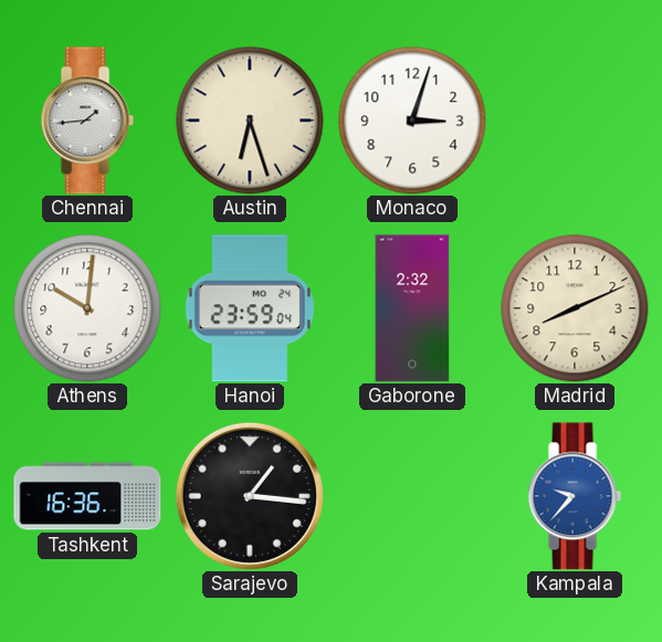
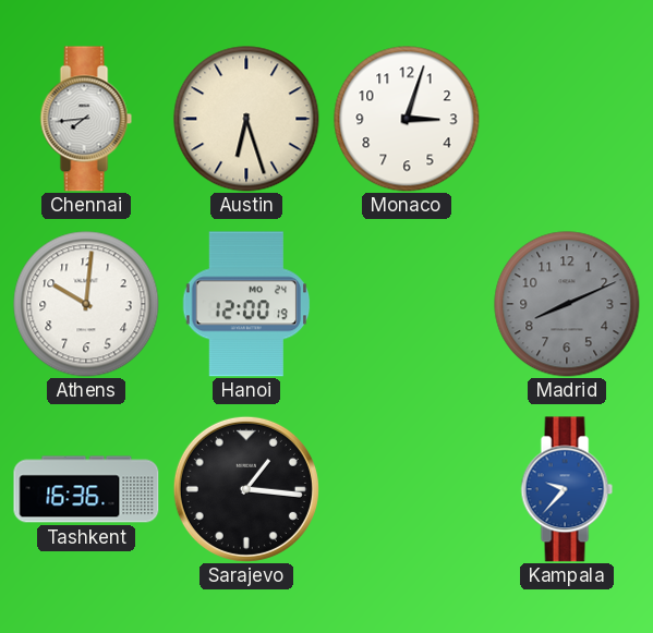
Chennai: 1:44 -> 7:44 (86, 119)
Hanoi: 23:59 -> 12:00 (246, 304)
Gaborone: 2:32 -> none (412, 308)
Madrid dial: cream -> grey (567, 304)
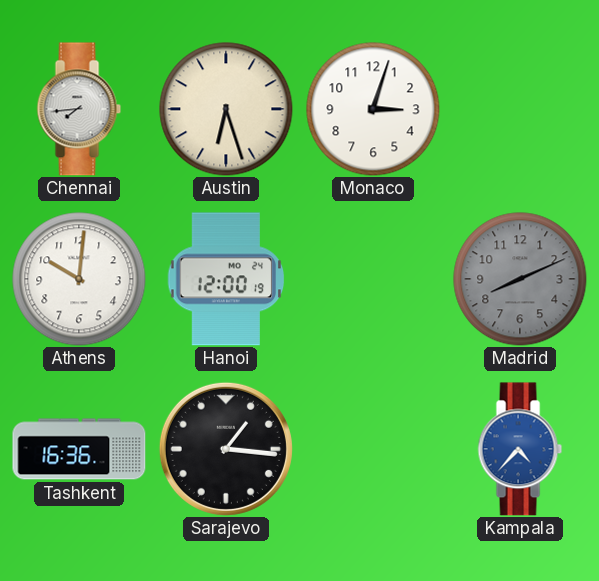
Kampala: 9:37 -> 4:37 (520, 449)
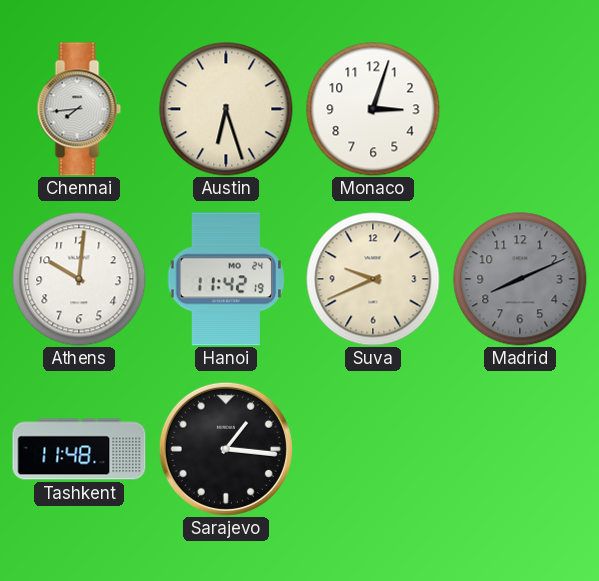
Hanoi: 12:00 -> 11:42 (226, 279)
Suva: none -> 9:41 (373, 279)
Tashkent: 16:36 -> 11:48 (79, 449)
Kampala: 4:37 -> none (520, 449)
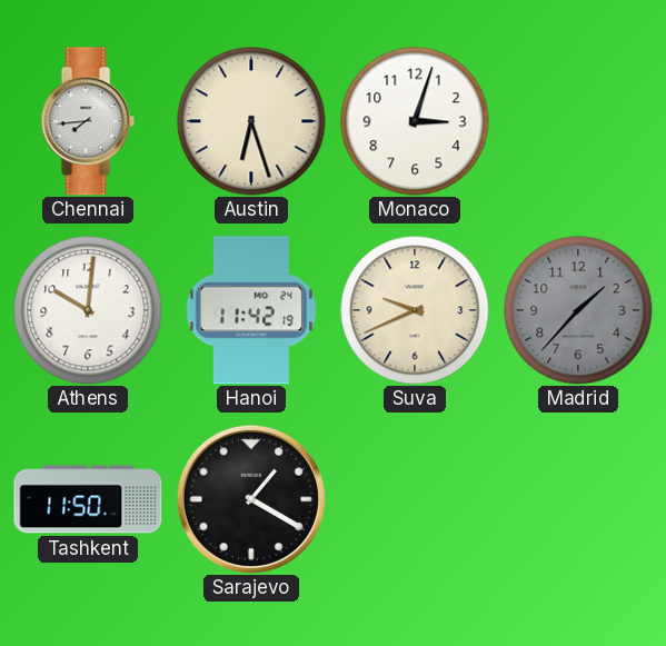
Madrid: 8:11 -> 1:37 (578, 310)
Tashkent: 11:48 -> 11:50 (88, 499)
Sarajevo: 1:16 -> 1:20 (251, 499)
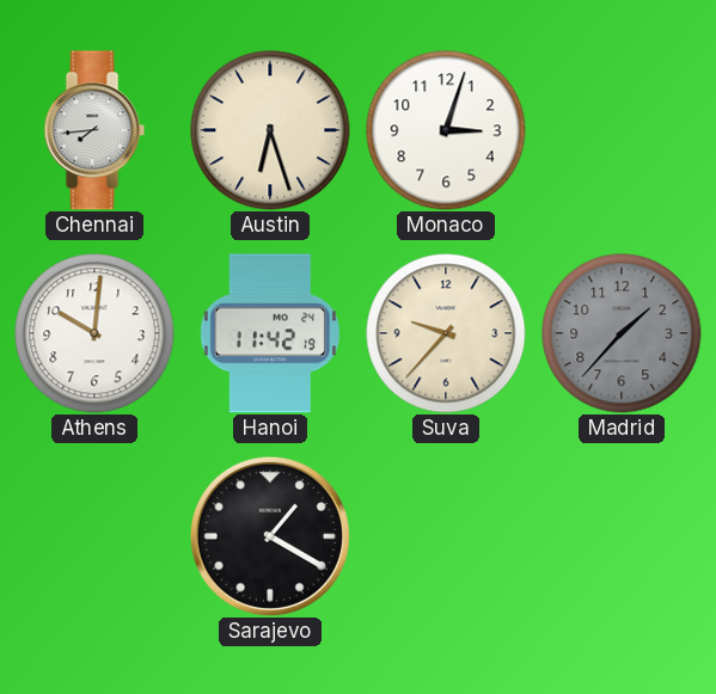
Suva: 9:41 -> 9:37 (446, 333)
Tashkent: 11:50 -> none (88, 499)
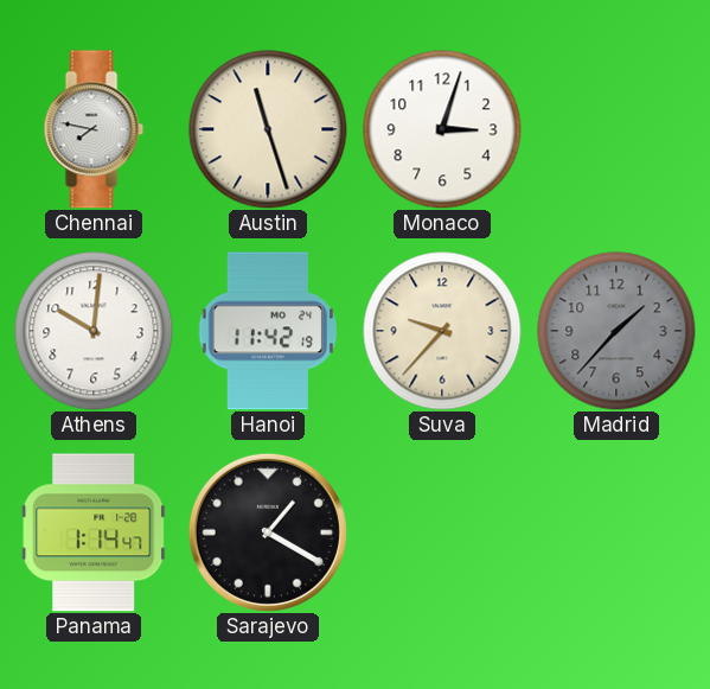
Chennai: 7:44 -> 7:47 (94, 129)
Austin: 6:27 -> 11:27 (268, 129)
Panama: none -> 1:14 (94, 532)
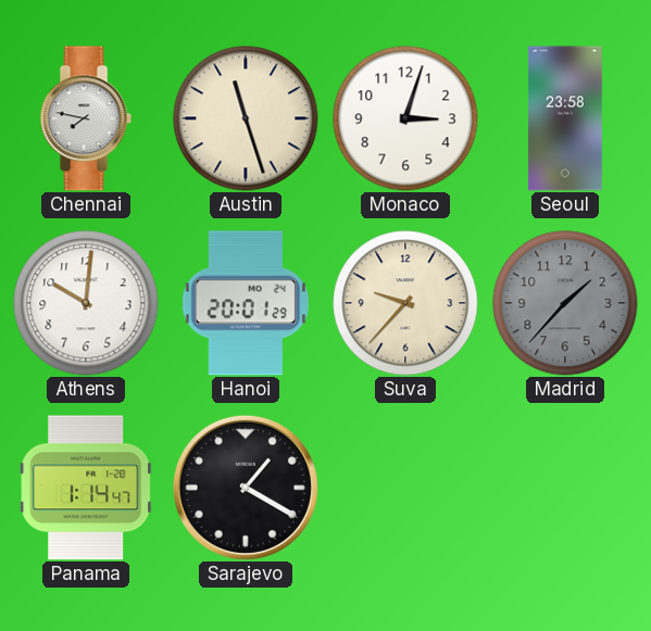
Seoul: none -> 23:58 (565, 118)
Hanoi: 11:42 -> 20:01 (246, 303)
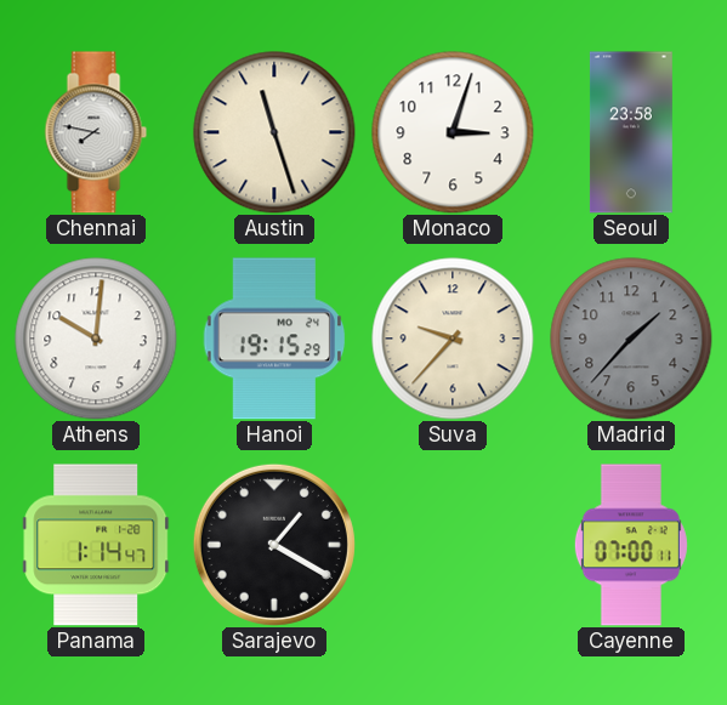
Hanoi: 20:01 -> 19:15 (274, 339)
Cayenne: none -> 07:00 (631, 545)
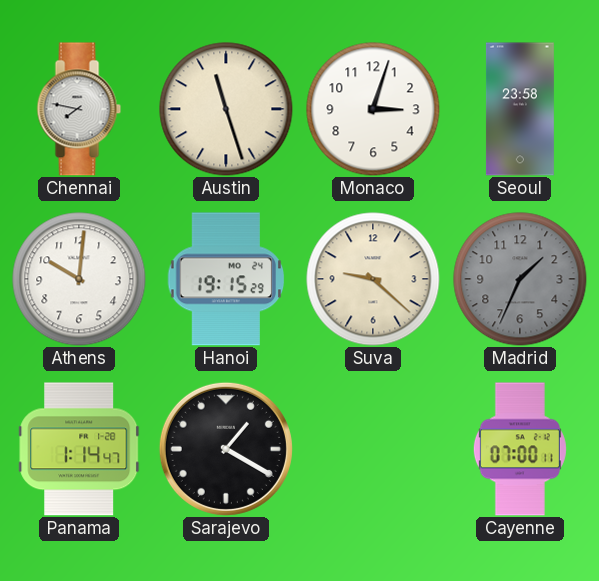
Suva: 9:37 -> 9:22 (373, 279)
Madrid: 1:37 -> 1:34 (520, 279)
